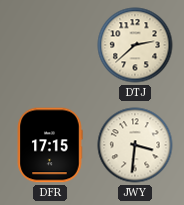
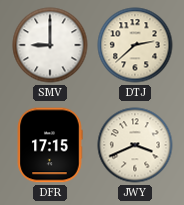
SMV: none -> 9:00 (50, 45)
JWY: 3:31 -> 3:41 (135, 145)
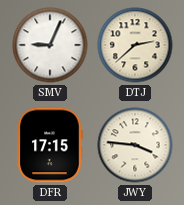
SMV: 9:00 -> 9:04 (50, 45)
JWY: 3:41 -> 3:46 (135, 145)
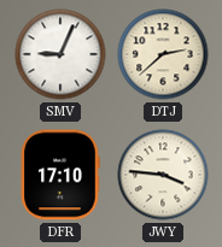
DFR: 17:15 -> 17:10 (60, 175)
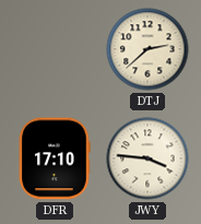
SMV: 9:04 -> none (60, 54)
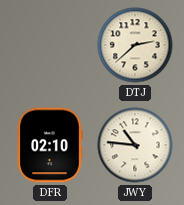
DFR: 17:10 -> 02:10 (50, 145)
JWY: 3:46 -> 10:46 (135, 145)
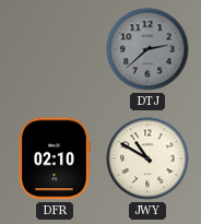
DTJ dial: cream -> grey (147, 49)
JWY: 10:46 -> 10:50 (147, 158)
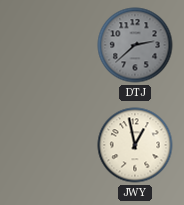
DFR: 02:10 -> none (55, 158)
JWY: 10:50 -> 12:58 (135, 145)
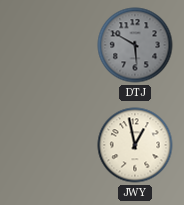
DTJ: 2:38 -> 5:50 (135, 45)
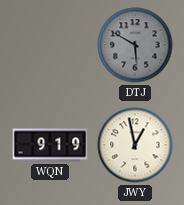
WQN: none -> 9:19 (50, 145)
